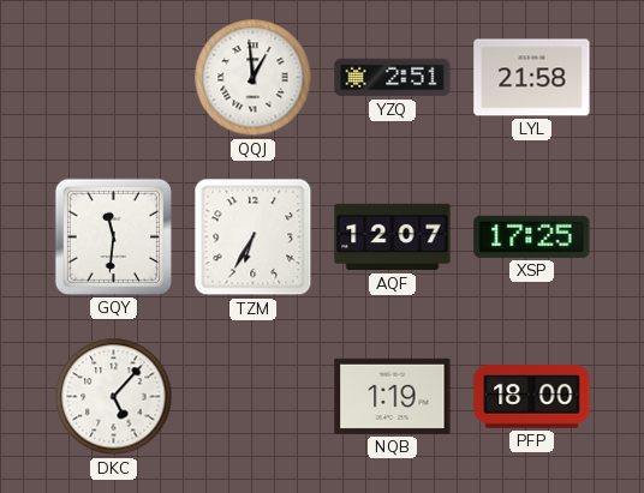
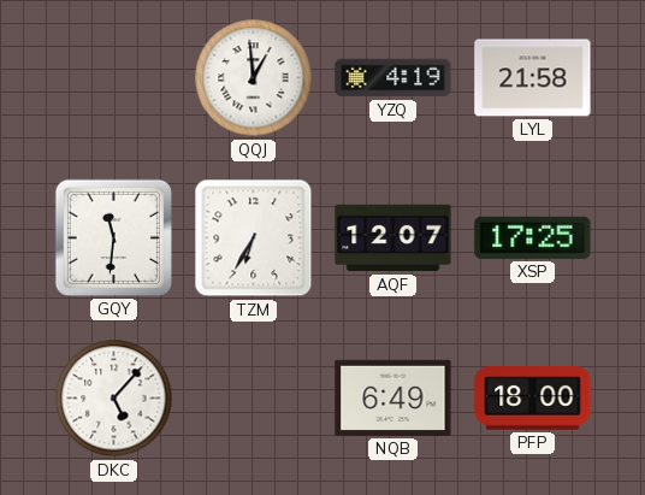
YZQ: 2:51 -> 4:19 (393, 78)
NQB: 1:19 -> 6:49 (393, 397)
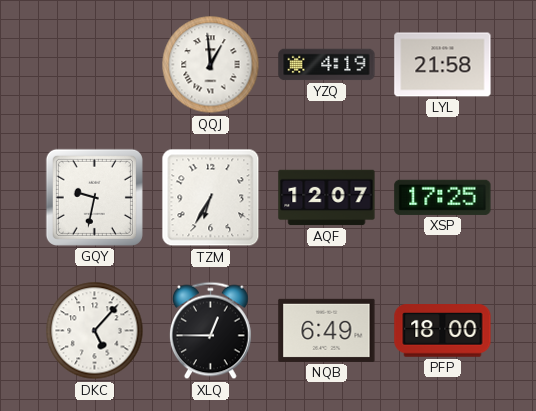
GQY: 11:31 -> 9:32 (94, 197)
XLQ: none -> 12:45 (210, 331)
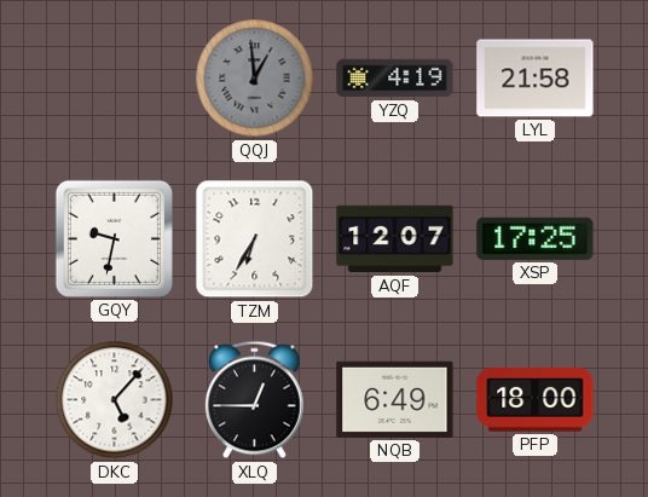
QQJ dial: white -> grey (255, 79)
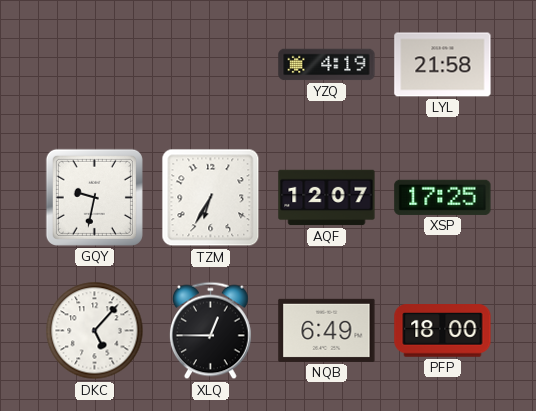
QQJ: 12:59 -> none (255, 79)
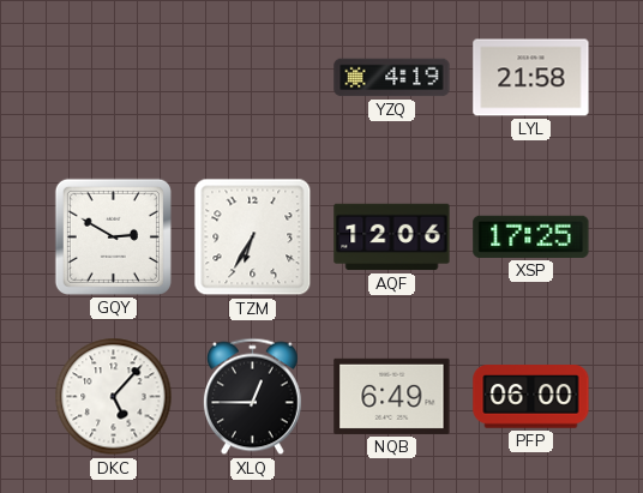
GQY: 9:32 -> 2:50 (113, 236)
AQF: 12:07 -> 12:06 (392, 238)
PFP: 18:00 -> 06:00 (531, 397)
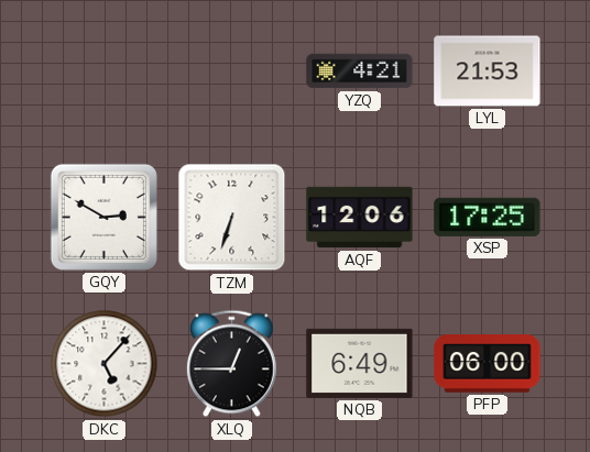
YZQ: 4:19 -> 4:21 (360, 71)
LYL: 21:58 -> 21:53 (488, 71)
TZM: 6:35 -> 6:33 (232, 218)
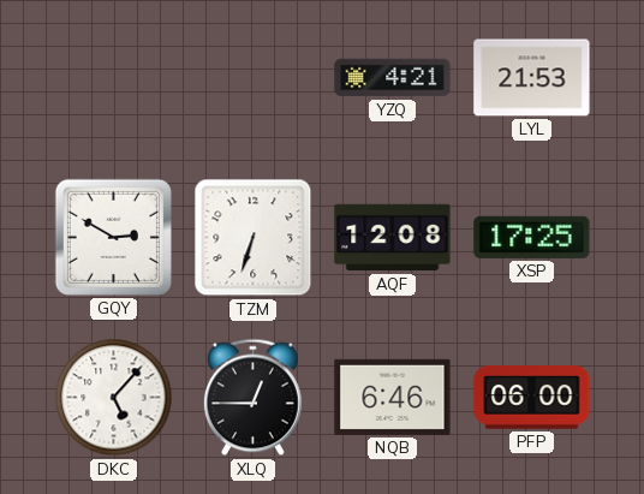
AQF: 12:06 -> 12:08 (393, 238)
NQB: 6:49 -> 6:46 (393, 397)
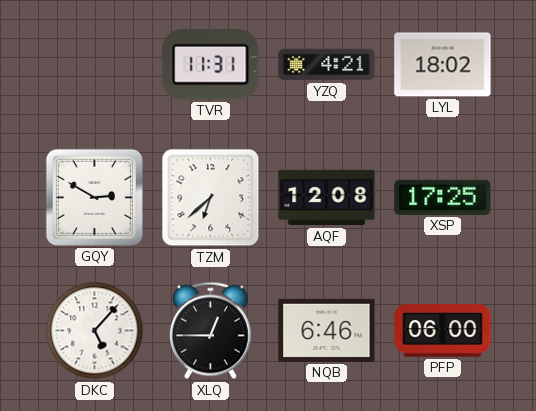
TVR: none -> 11:31 (211, 65)
LYL: 21:53 -> 18:02 (443, 65)
TZM: 6:33 -> 6:38 (211, 198)
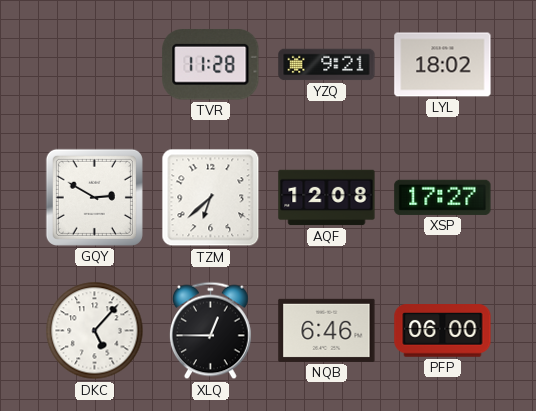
TVR: 11:31 -> 11:28 (211, 65)
YZQ: 4:21 -> 9:21 (327, 65)
XSP: 17:25 -> 17:27 (443, 197)
